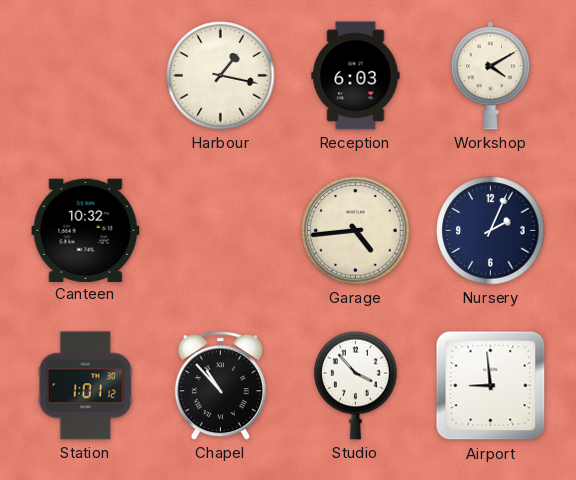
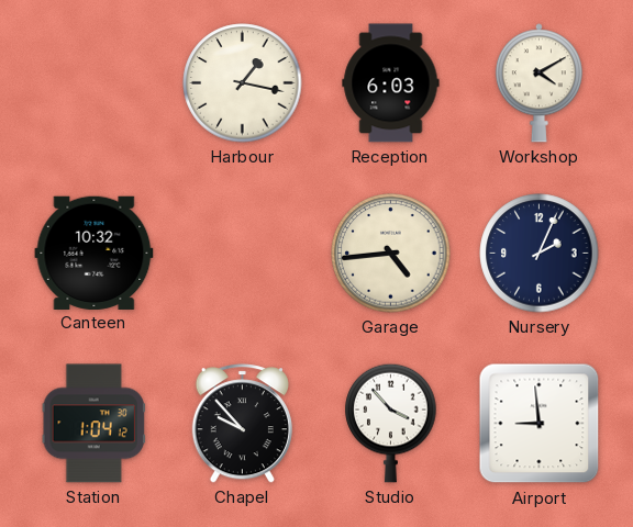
Station: 1:01 -> 1:04 (93, 424)
Chapel: 10:53 -> 9:53 (242, 424)
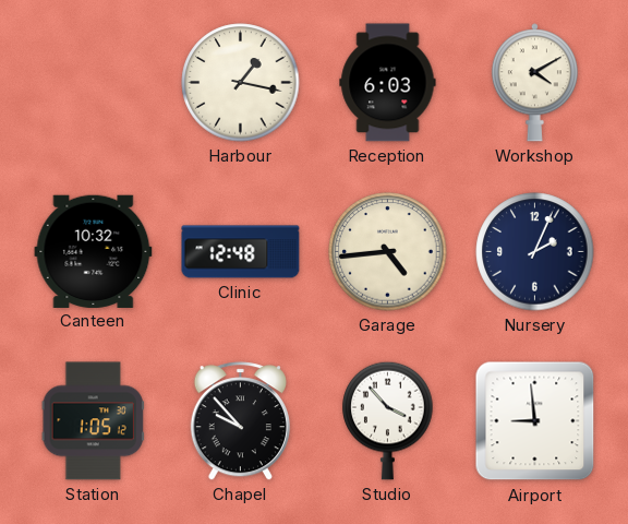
Clinic: none -> 12:48 (241, 252)
Station: 1:04 -> 1:05 (93, 421)
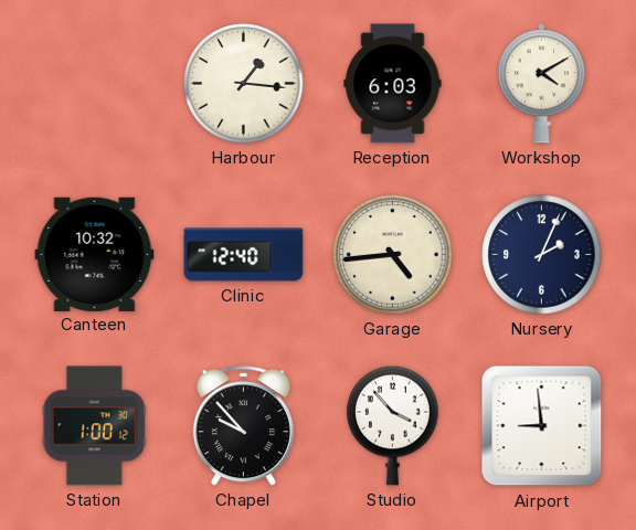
Harbour: 1:17 -> 1:16 (244, 84)
Clinic: 12:48 -> 12:40 (244, 255)
Station: 1:05 -> 1:00 (94, 426)
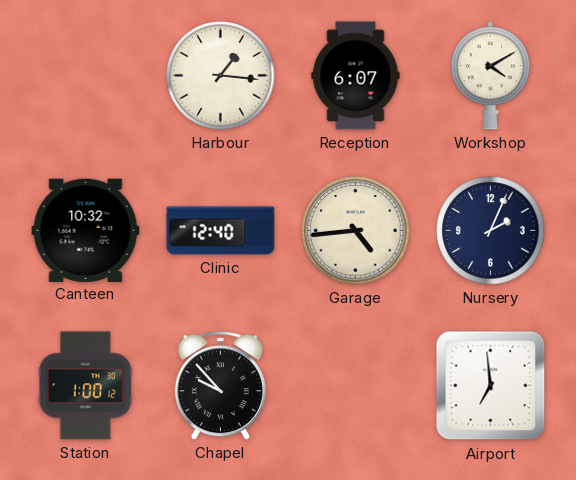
Reception: 6:03 -> 6:07 (356, 76)
Studio: 3:53 -> none (393, 425)
Airport: 8:59 -> 6:59 (491, 386)
